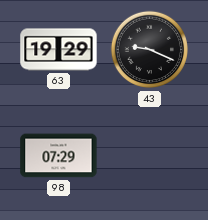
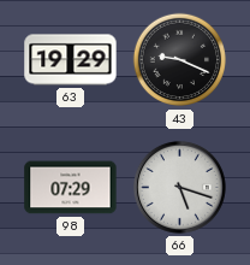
66: none -> 5:18 (179, 187)
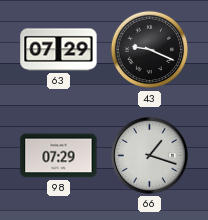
63: 19:29 -> 07:29 (59, 50)
66: 5:18 -> 1:18 (149, 155)
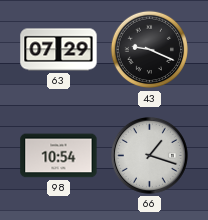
98: 07:29 -> 10:54 (59, 156)
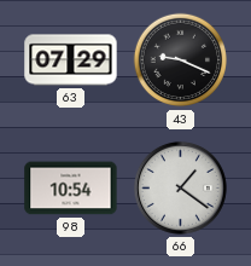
66: 1:18 -> 1:21 (180, 187)
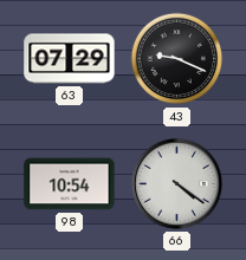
66: 1:21 -> 4:21 (176, 183)
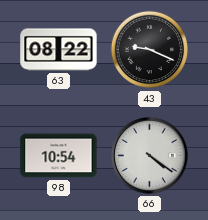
63: 07:29 -> 08:22 (59, 50)
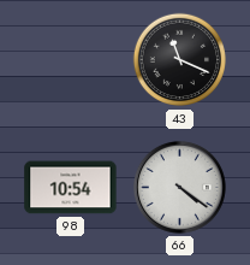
63: 08:22 -> none (59, 50)
43: 9:19 -> 11:19 (180, 60)
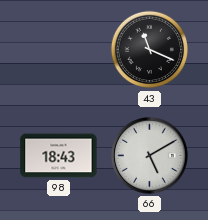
98: 10:54 -> 18:43 (59, 156)
66: 4:21 -> 5:10 (149, 155)
